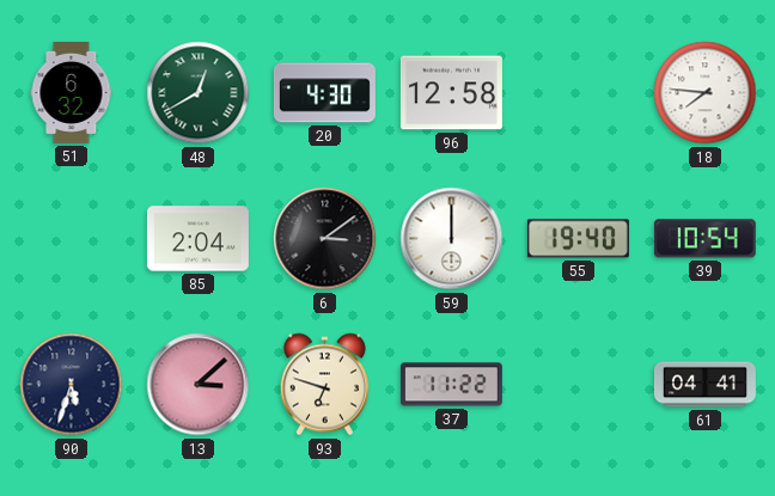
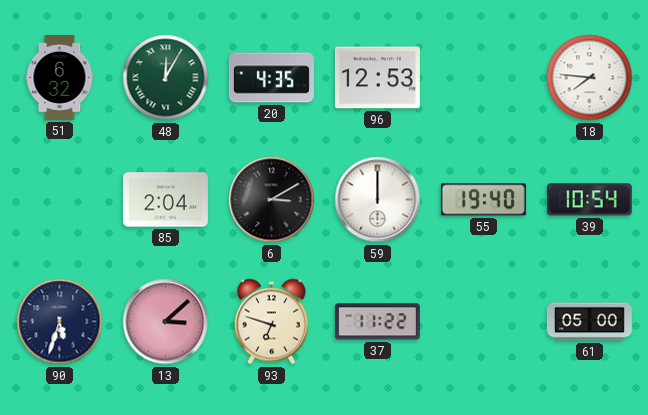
48: 12:40 -> 12:05 (166, 78)
20: 4:30 -> 4:35 (271, 78)
96: 12:58 -> 12:53 (377, 78)
6: 3:09 -> 3:10 (272, 200)
61: 04:41 -> 05:00 (589, 322)
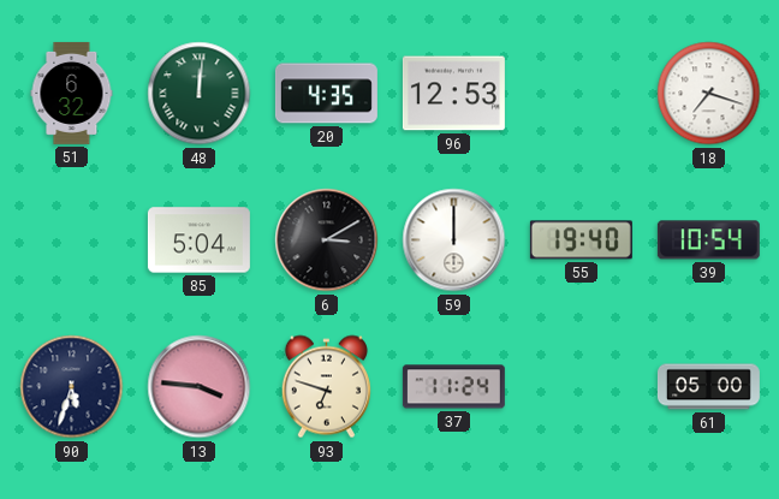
48: 12:05 -> 12:01 (200, 94)
18: 7:46 -> 7:18 (709, 94)
85: 2:04 -> 5:04 (198, 240)
13: 3:08 -> 3:46 (200, 387)
37: 11:22 -> 11:24 (453, 387)
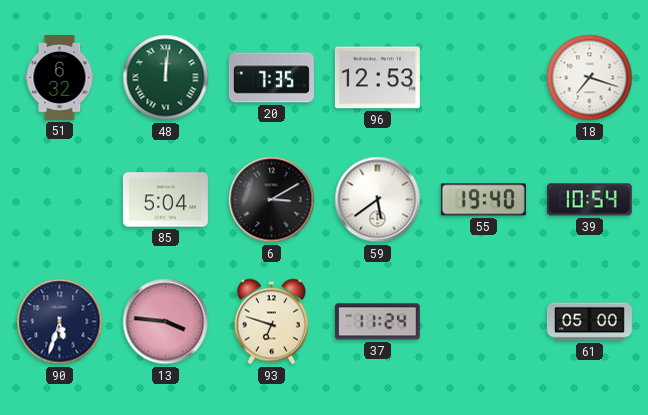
20: 4:35 -> 7:35 (271, 78)
59: 12:00 -> 5:39 (378, 200)
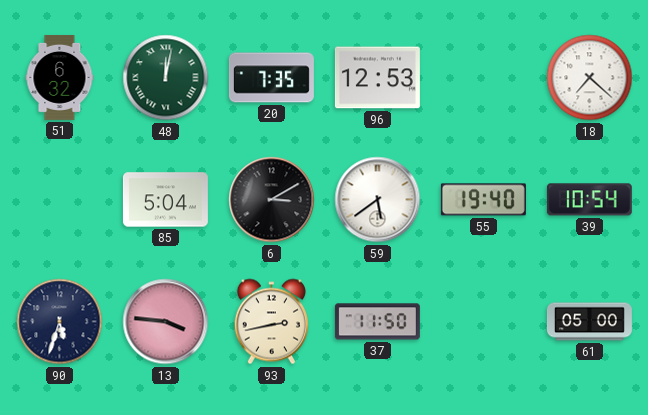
48: 12:01 -> 12:02 (166, 78)
18: 7:18 -> 7:22 (590, 78)
93: 6:48 -> 2:43 (271, 322)
37: 11:24 -> 11:50 (377, 322)
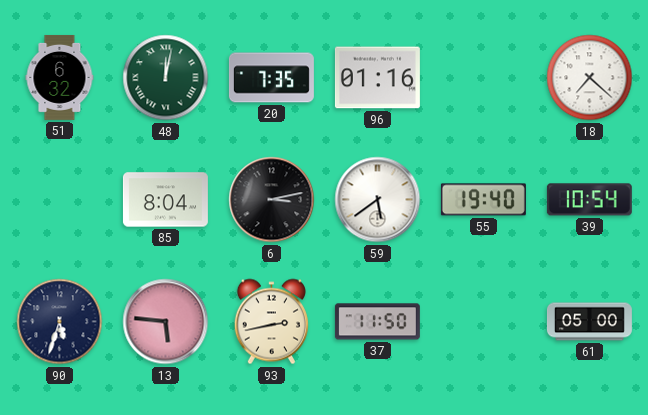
96: 12:53 -> 01:16 (377, 78)
85: 5:04 -> 8:04 (165, 200)
6: 3:10 -> 3:13 (272, 200)
13: 3:46 -> 5:46 (166, 322)
